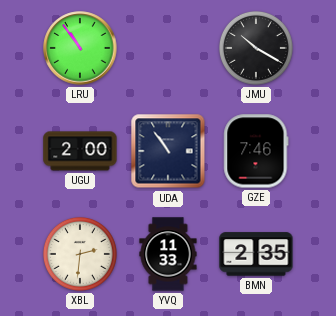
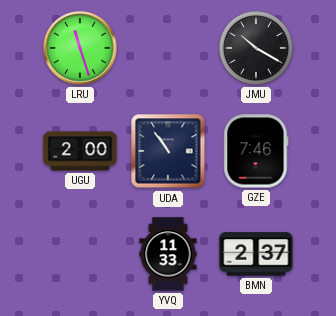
LRU: 10:54 -> 11:27 (80, 48)
XBL: 2:31 -> none (80, 254)
BMN: 2:35 -> 2:37 (256, 254)
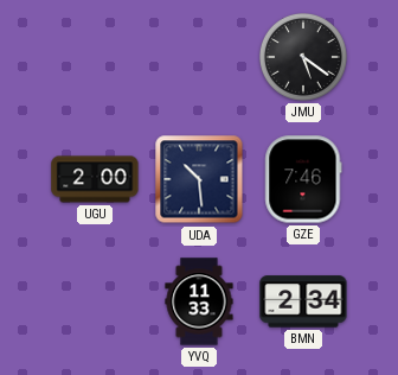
LRU: 11:27 -> none (80, 48)
JMU: 10:20 -> 5:21 (303, 57)
UDA: 10:54 -> 10:29 (199, 179)
BMN: 2:37 -> 2:34 (303, 301)
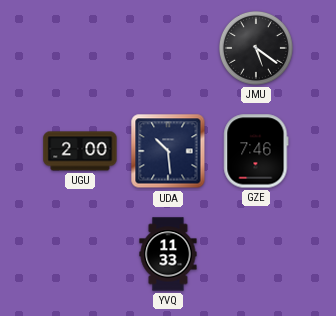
BMN: 2:34 -> none (303, 301)
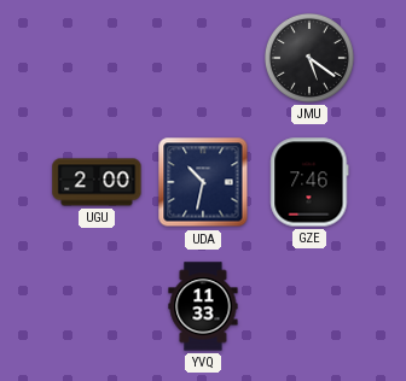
UDA: 10:29 -> 10:32 (203, 182)
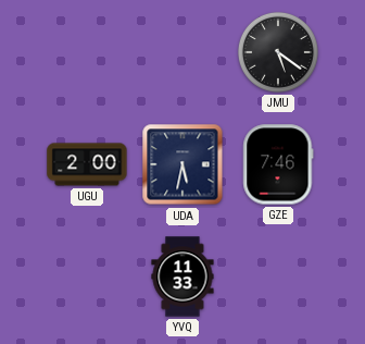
UDA: 10:32 -> 5:32 (182, 164)
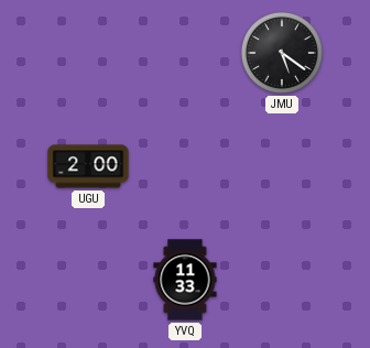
UDA: 5:32 -> none (182, 164)
GZE: 7:46 -> none (278, 164)
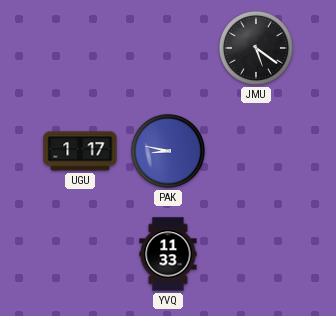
UGU: 2:00 -> 1:17 (80, 151)
PAK: none -> 8:47 (168, 151)
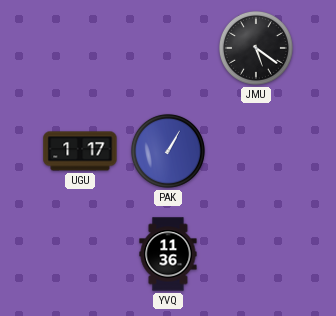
PAK: 8:47 -> 1:05 (168, 151)
YVQ: 11:33 -> 11:36 (168, 254)
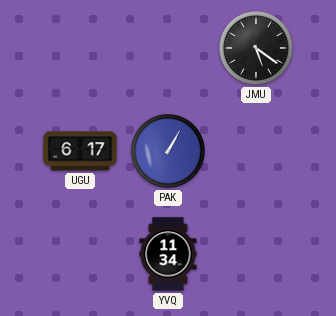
UGU: 1:17 -> 6:17 (80, 151)
YVQ: 11:36 -> 11:34 (168, 254)
